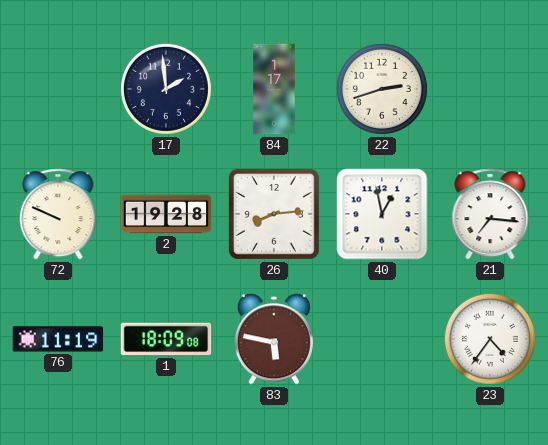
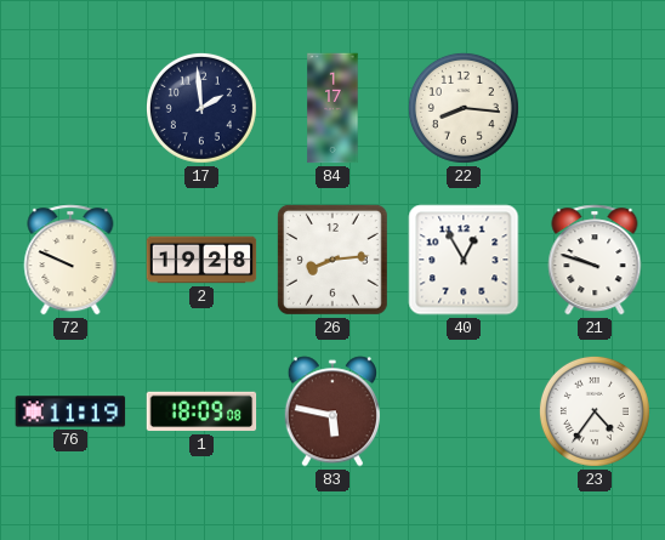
22: 2:42 -> 8:16 (464, 108)
40: 12:58 -> 12:55 (464, 260)
21: 7:16 -> 9:48 (595, 260)
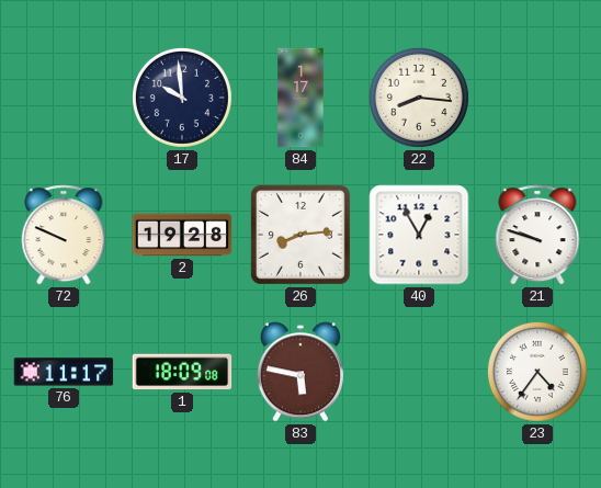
17: 1:59 -> 9:59 (182, 98)
76: 11:19 -> 11:17 (64, 372)
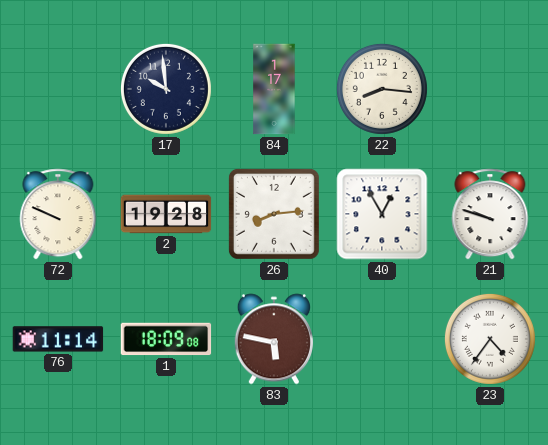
76: 11:17 -> 11:14 (58, 339)
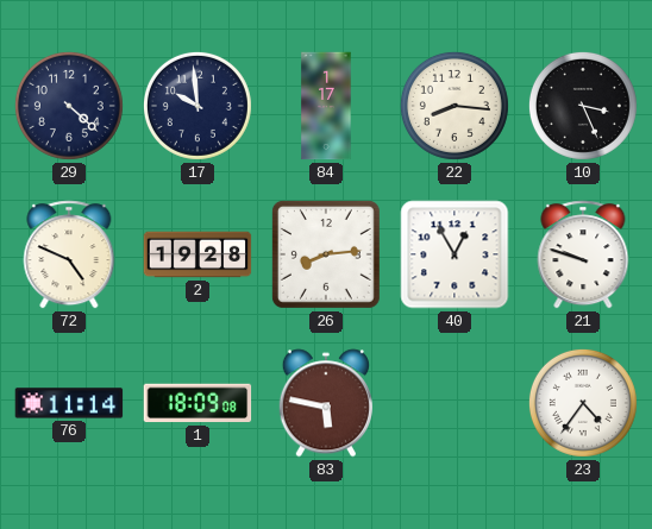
29: none -> 4:22 (69, 106)
10: none -> 3:26 (583, 106)
72: 9:49 -> 4:49 (69, 254)
